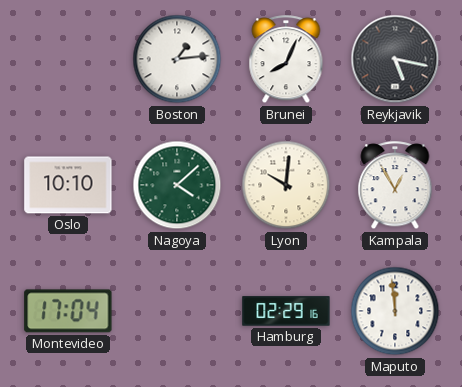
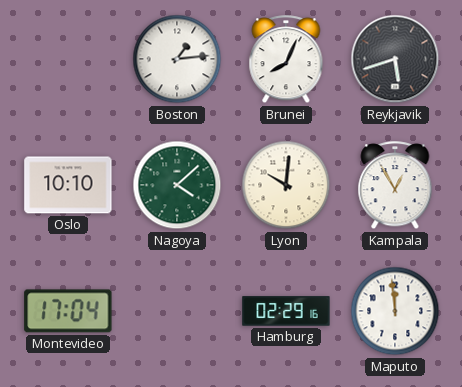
Reykjavik: 5:17 -> 5:42 (395, 59)
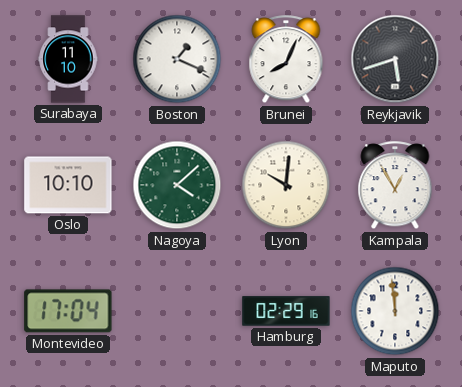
Surabaya: none -> 11:10 (68, 59)
Boston: 1:14 -> 1:19 (177, 59)
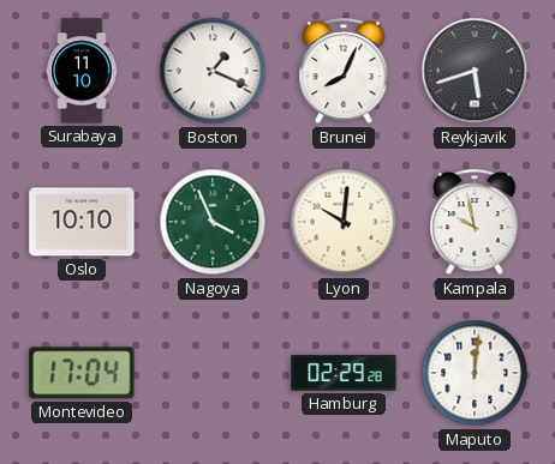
Nagoya: 4:08 -> 3:56 (213, 222)
Kampala: 12:55 -> 9:58 (475, 223)
Hamburg: 02:29:16 -> 02:29:28 (344, 373)
Maputo: 11:59 -> 12:01 (475, 373)
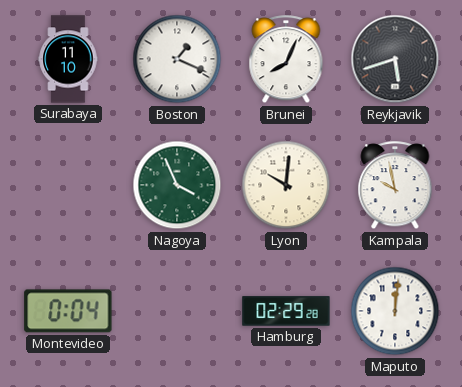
Oslo: 10:10 -> none (82, 222)
Montevideo: 17:04 -> 0:04 (68, 311)
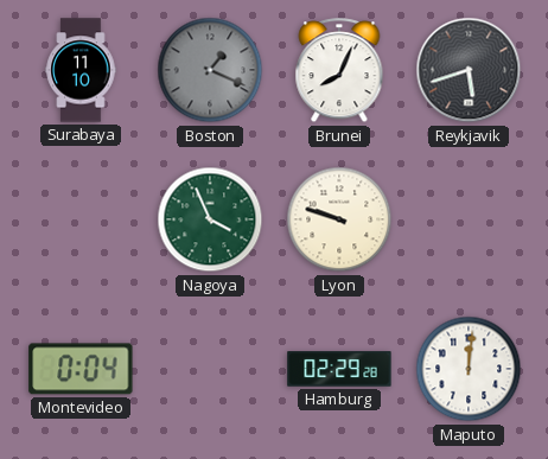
Boston dial: white -> grey (210, 70)
Lyon: 10:01 -> 9:48 (339, 219)
Kampala: 9:58 -> none (395, 186)
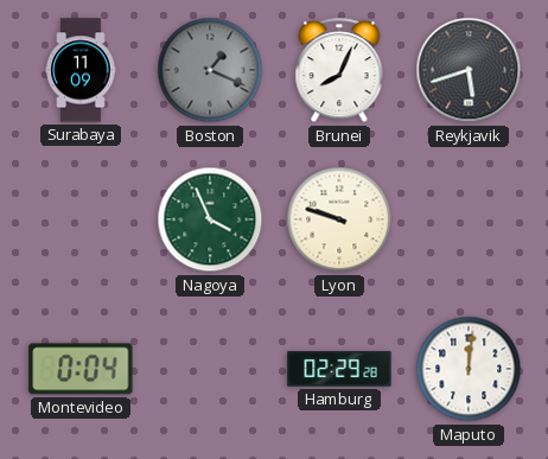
Surabaya: 11:10 -> 11:09 (81, 70)
